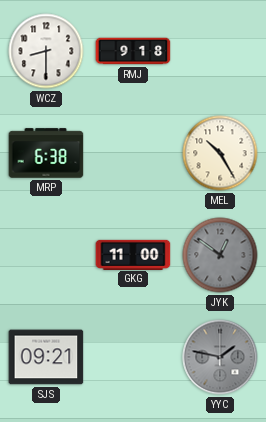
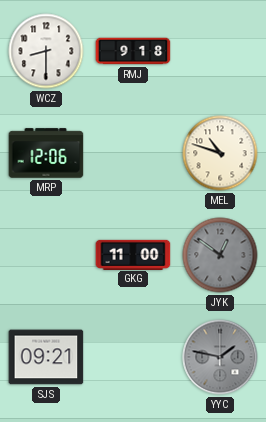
MRP: 6:38 -> 12:06 (46, 153)
MEL: 10:25 -> 10:48 (220, 153)
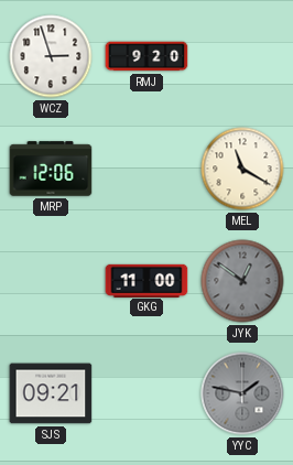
WCZ: 8:30 -> 2:57 (51, 56)
RMJ: 9:18 -> 9:20 (146, 56)
MEL: 10:48 -> 11:20 (242, 169)
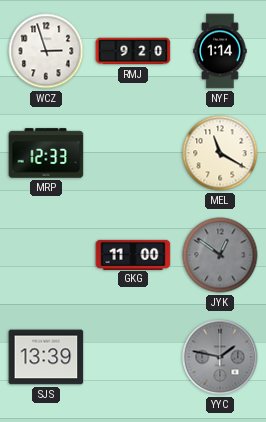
NYF: none -> 1:14 (220, 51)
MRP: 12:06 -> 12:33 (46, 153)
SJS: 09:21 -> 13:39 (46, 357)
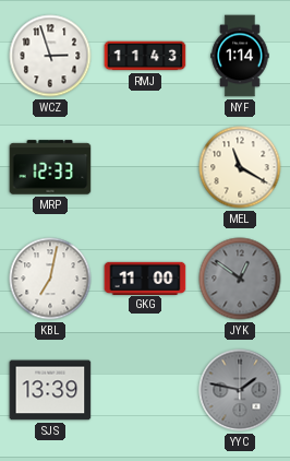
RMJ: 9:20 -> 11:43 (145, 56)
KBL: none -> 7:02 (50, 279)
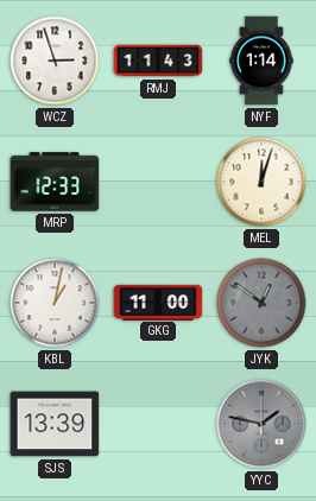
MEL: 11:20 -> 12:03 (261, 182)
KBL: 7:02 -> 1:02 (55, 303)
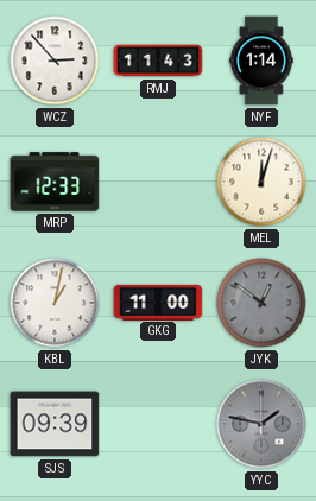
WCZ: 2:57 -> 2:53 (55, 61)
SJS: 13:39 -> 09:39 (55, 424)
